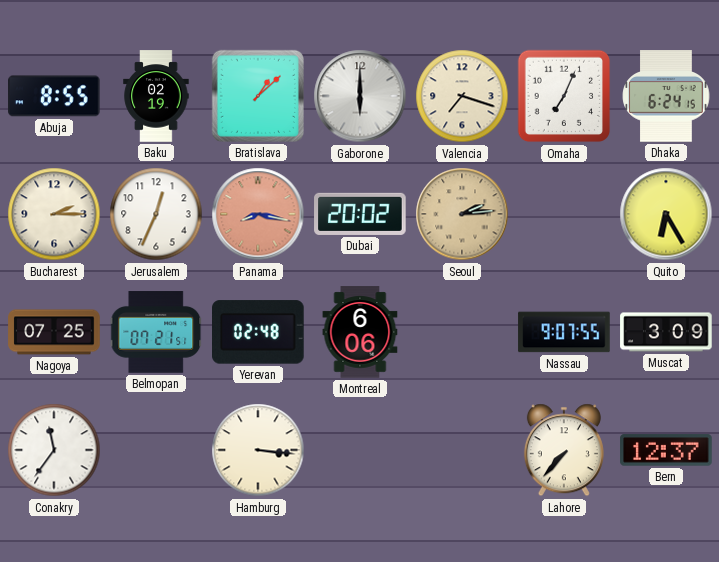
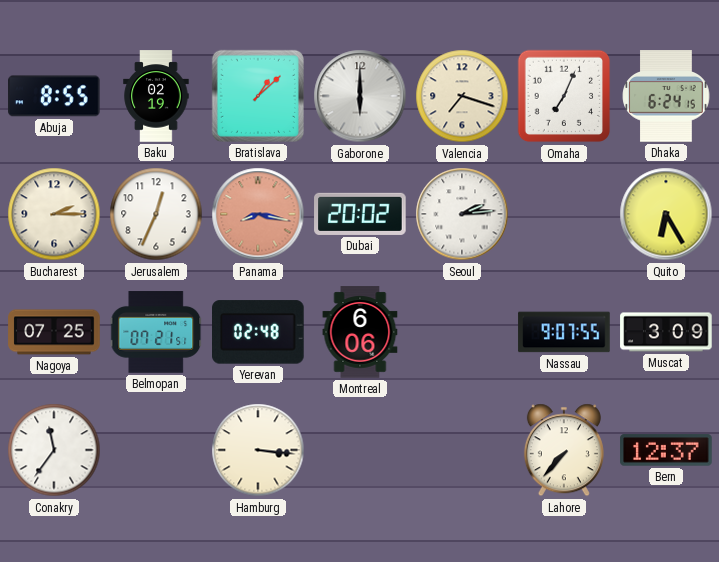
Seoul dial: champagne -> white (462, 214)
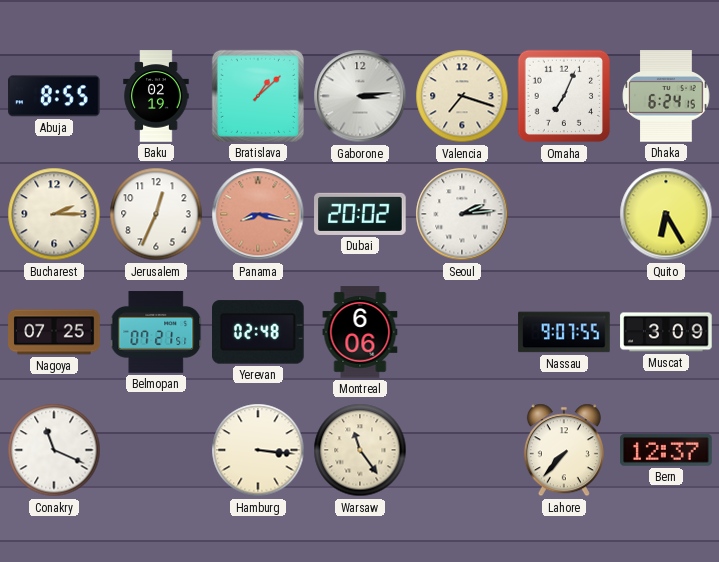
Gaborone: 6:00 -> 3:14 (360, 96)
Conakry: 11:36 -> 11:19 (54, 450)
Warsaw: none -> 11:24 (360, 450)
